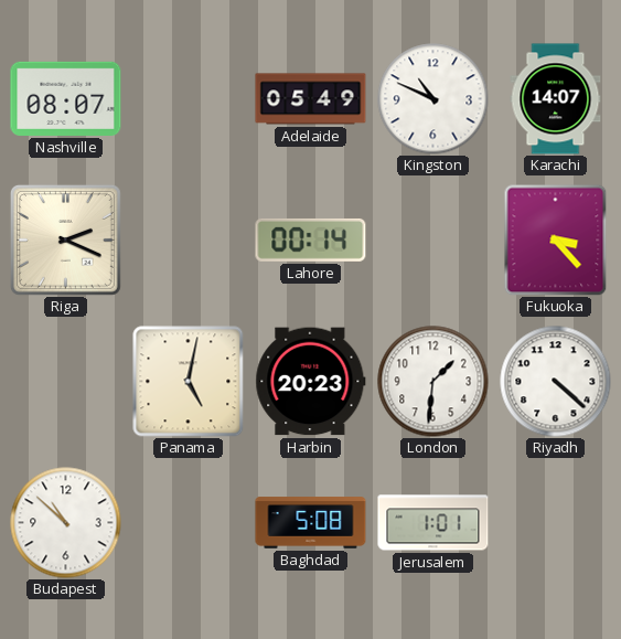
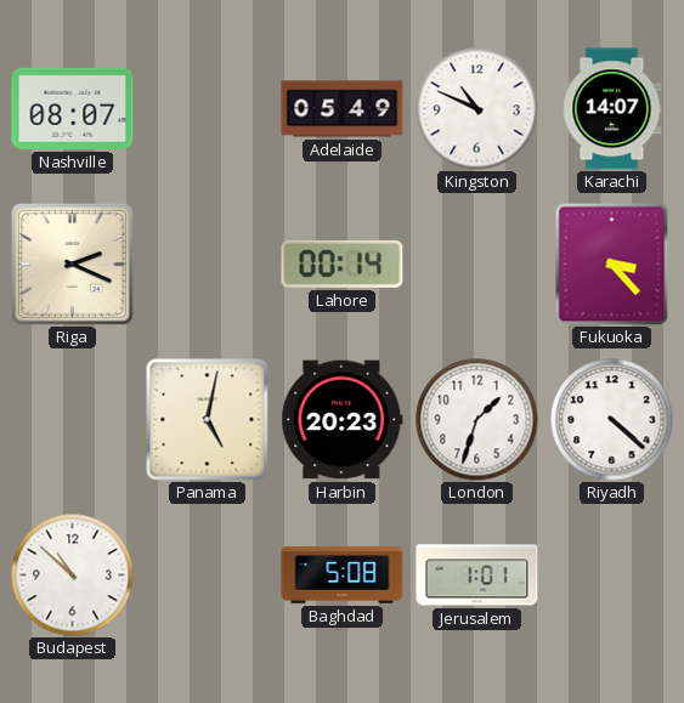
London: 1:31 -> 1:33 (477, 420)
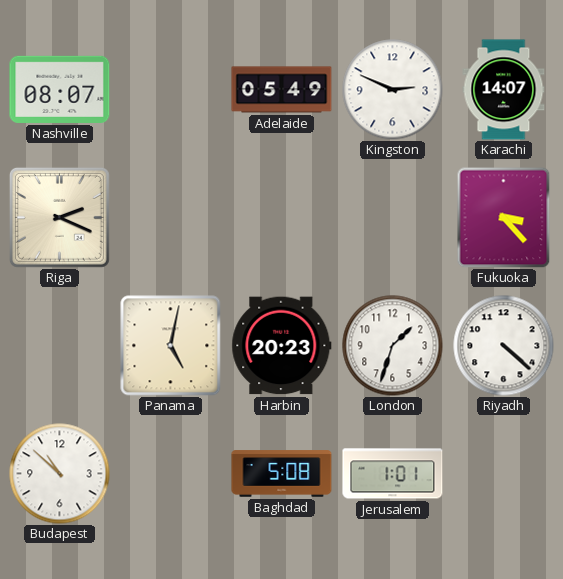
Kingston: 10:49 -> 2:49 (393, 90)
Lahore: 00:14 -> none (343, 263)
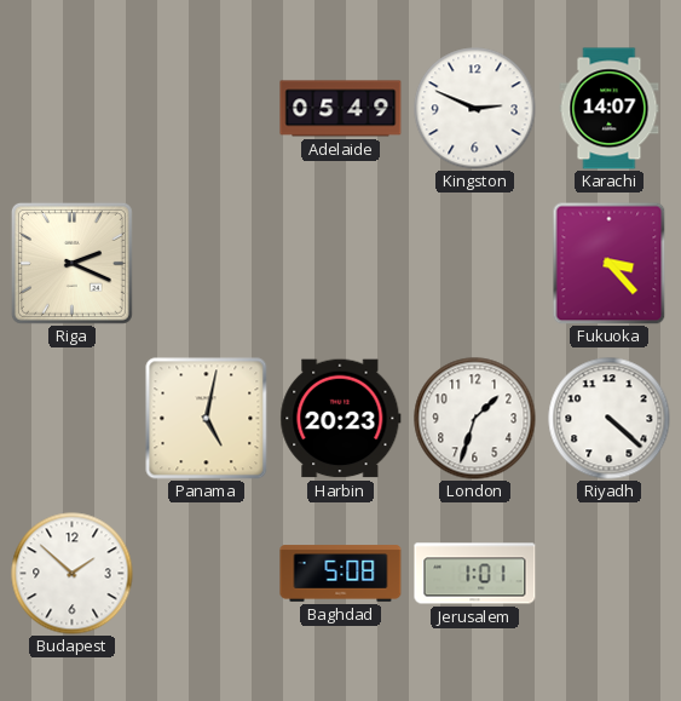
Nashville: 08:07 -> none (60, 89)
Budapest: 10:52 -> 1:52 (73, 574)
